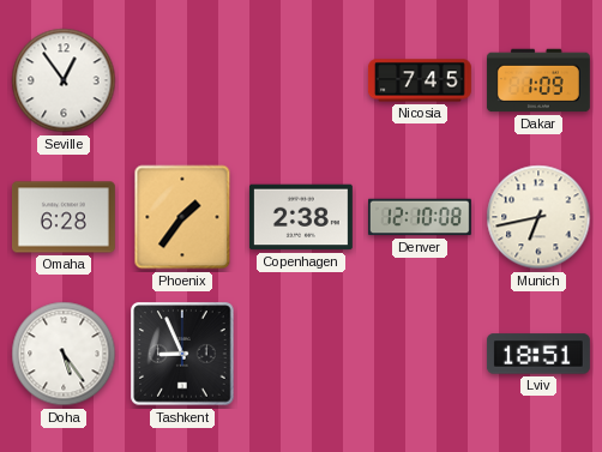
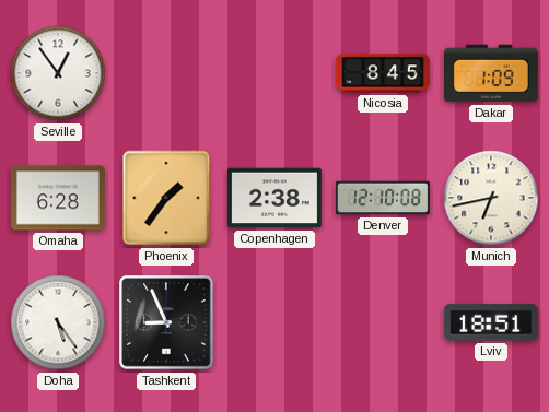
Nicosia: 7:45 -> 8:45 (383, 73)
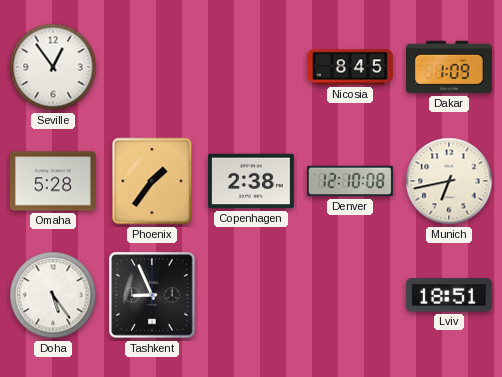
Omaha: 6:28 -> 5:28 (53, 181)
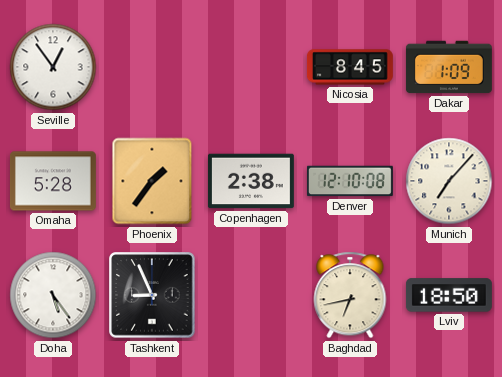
Munich: 6:43 -> 7:07 (449, 181)
Baghdad: none -> 6:43 (350, 295)
Lviv: 18:51 -> 18:50 (449, 295)
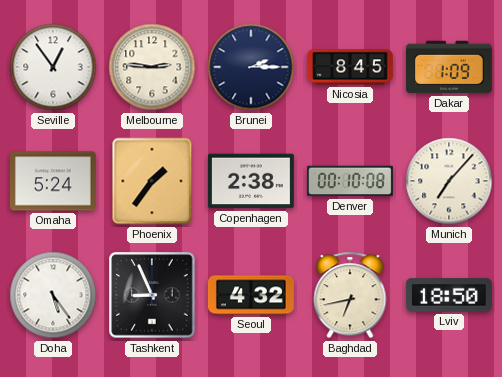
Melbourne: none -> 2:46 (152, 67)
Brunei: none -> 2:15 (251, 67)
Omaha: 5:28 -> 5:24 (53, 181)
Denver: 12:10 -> 00:10 (350, 181)
Seoul: none -> 4:32 (251, 295)
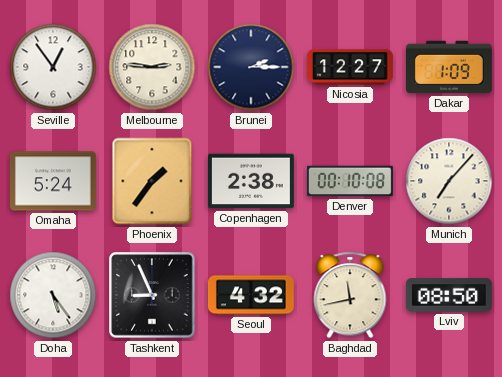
Nicosia: 8:45 -> 12:27 (350, 67)
Baghdad: 6:43 -> 11:43 (350, 295)
Lviv: 18:50 -> 08:50 (449, 295)
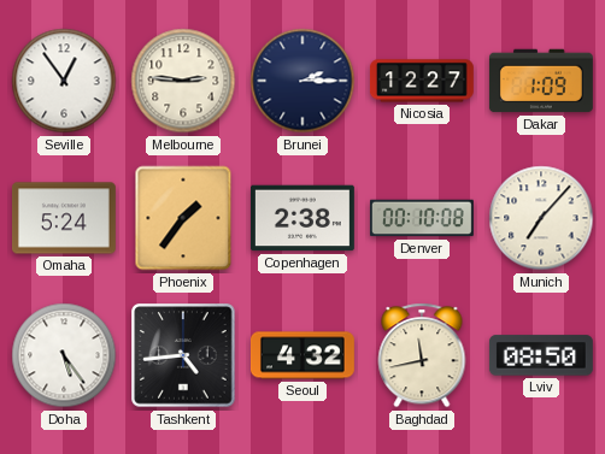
Tashkent: 8:56 -> 4:44 (183, 355)
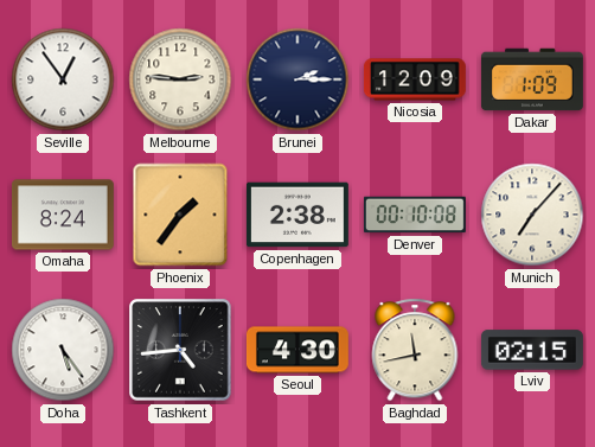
Nicosia: 12:27 -> 12:09 (415, 79)
Omaha: 5:24 -> 8:24 (63, 215)
Seoul: 4:32 -> 4:30 (297, 350)
Lviv: 08:50 -> 02:15 (532, 350)
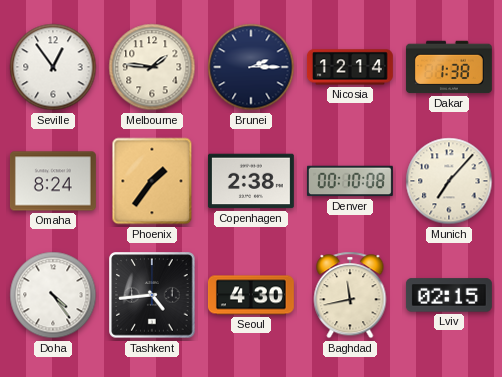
Melbourne: 2:46 -> 1:46 (152, 67)
Nicosia: 12:09 -> 12:14 (350, 67)
Dakar: 1:09 -> 1:38 (449, 67)
Doha: 5:24 -> 4:24 (53, 295)
